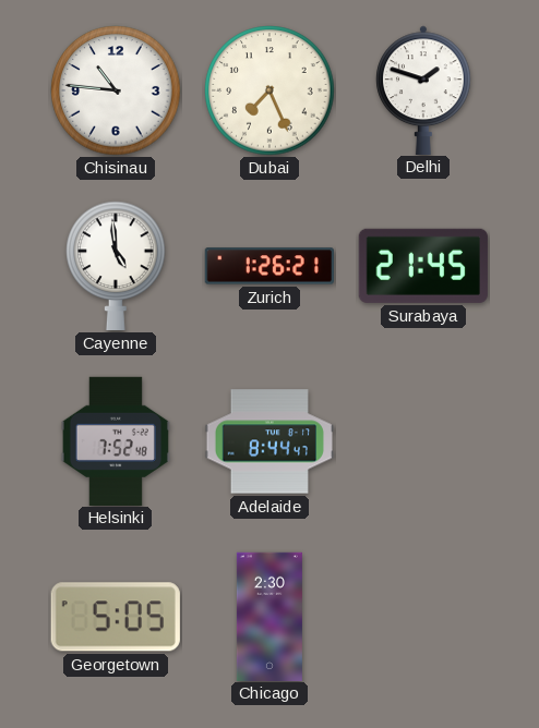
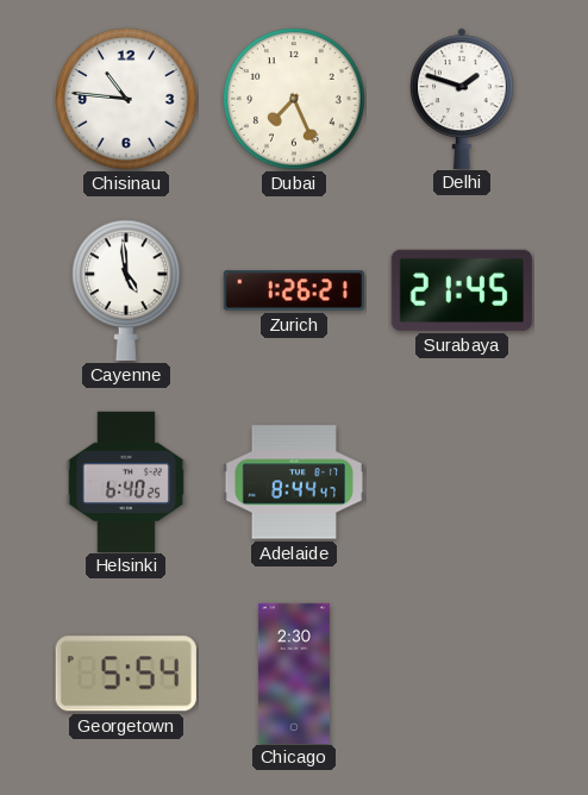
Helsinki: 7:52 -> 6:40 (126, 481)
Georgetown: 5:05 -> 5:54 (126, 674)
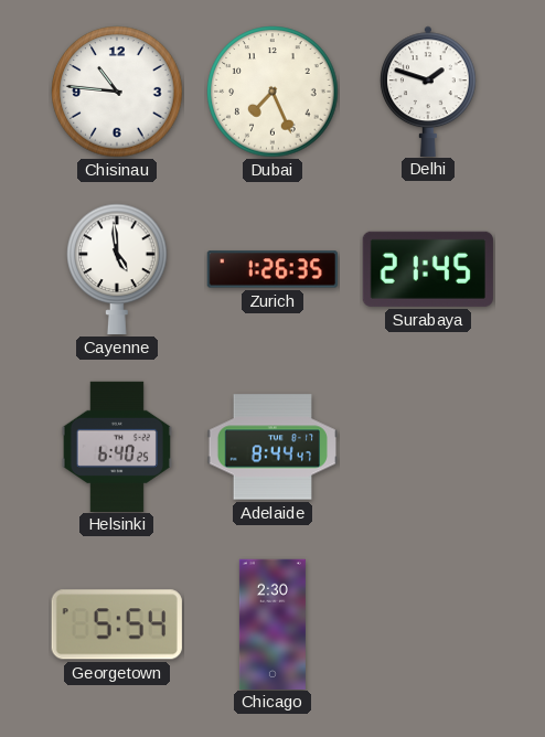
Zurich: 1:26:21 -> 1:26:35 (272, 269)
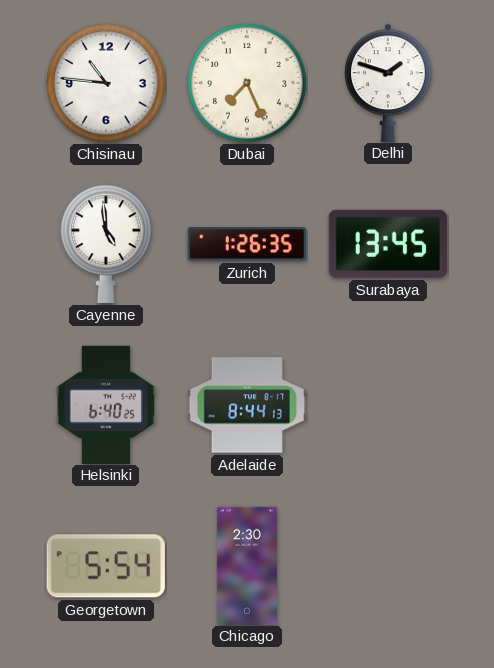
Surabaya: 21:45 -> 13:45 (388, 244)
Adelaide: 8:44:47 -> 8:44:13 (246, 405)
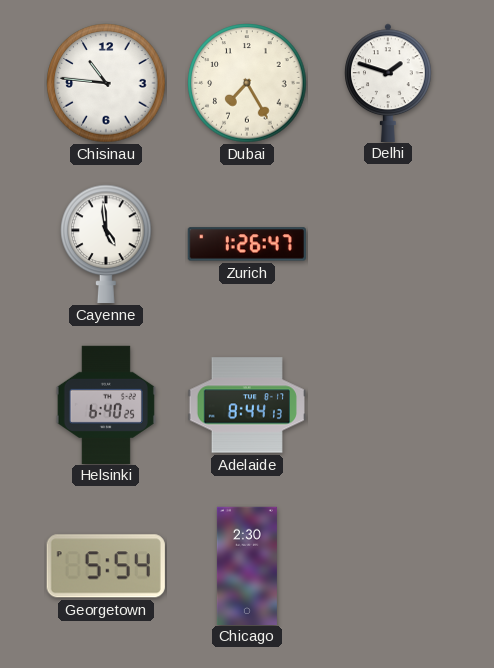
Dubai: 7:26 -> 7:25 (247, 83)
Zurich: 1:26:35 -> 1:26:47 (247, 244)
Surabaya: 13:45 -> none (388, 244)
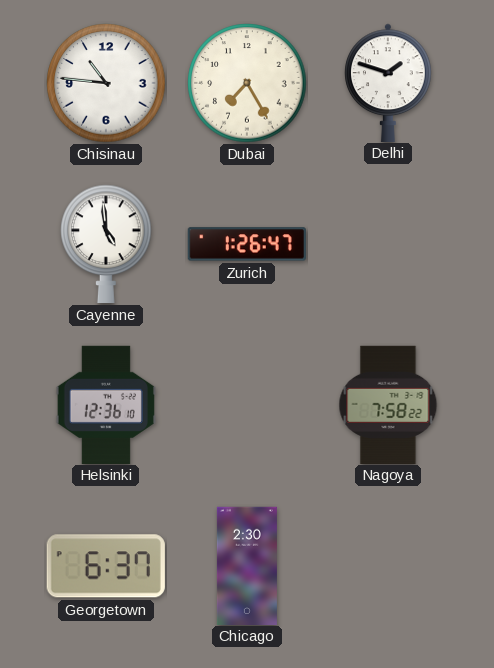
Helsinki: 6:40 -> 12:36 (106, 404)
Adelaide: 8:44 -> none (246, 405)
Nagoya: none -> 7:58 (388, 404)
Georgetown: 5:54 -> 6:37 (106, 566)
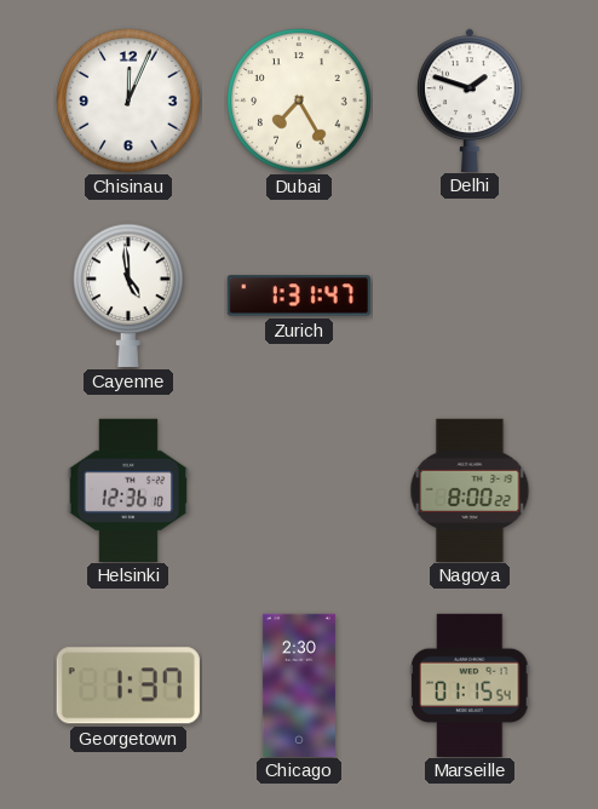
Chisinau: 10:46 -> 12:04 (128, 101)
Zurich: 1:26 -> 1:31 (299, 296)
Nagoya: 7:58 -> 8:00 (470, 489)
Georgetown: 6:37 -> 1:37 (128, 685)
Marseille: none -> 01:15 (471, 684)
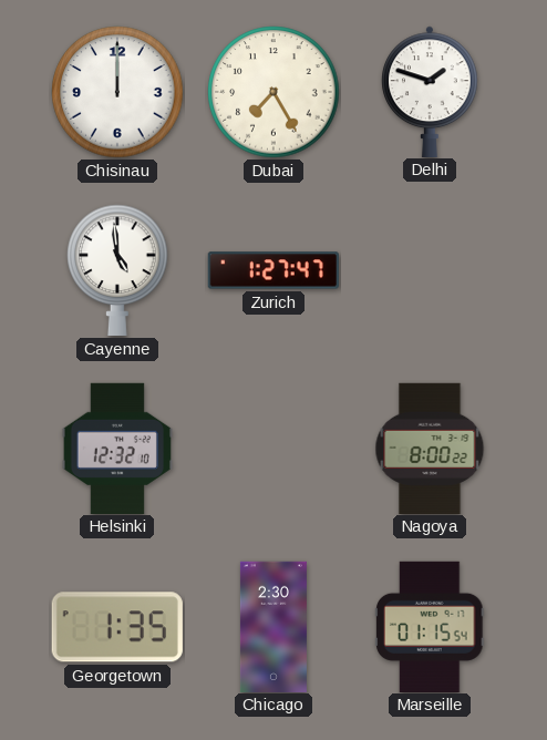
Chisinau: 12:04 -> 12:00 (117, 92)
Zurich: 1:31 -> 1:27 (273, 270)
Helsinki: 12:36 -> 12:32 (117, 448)
Georgetown: 1:37 -> 1:35 (117, 627)
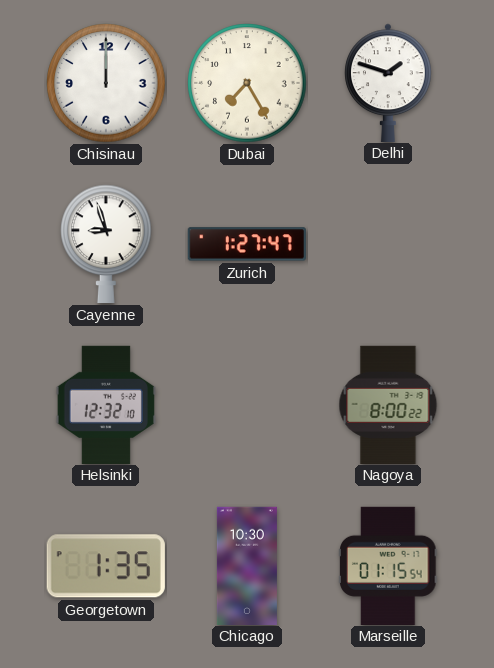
Cayenne: 4:59 -> 8:57 (106, 244)
Chicago: 2:30 -> 10:30 (247, 565)
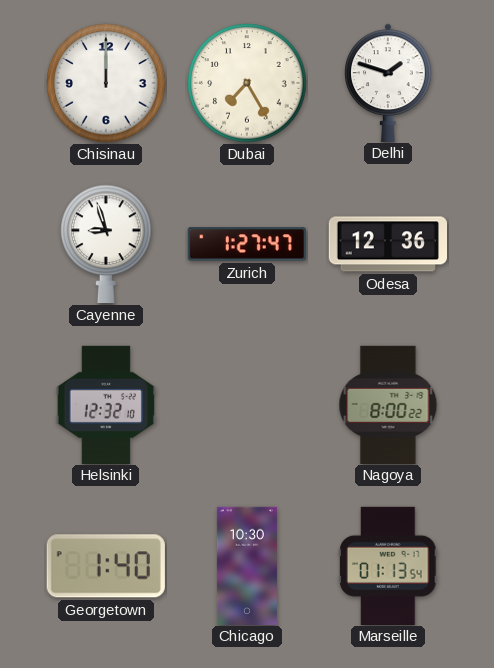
Odesa: none -> 12:36 (387, 244)
Georgetown: 1:35 -> 1:40 (106, 566)
Marseille: 01:15 -> 01:13 (389, 565)
